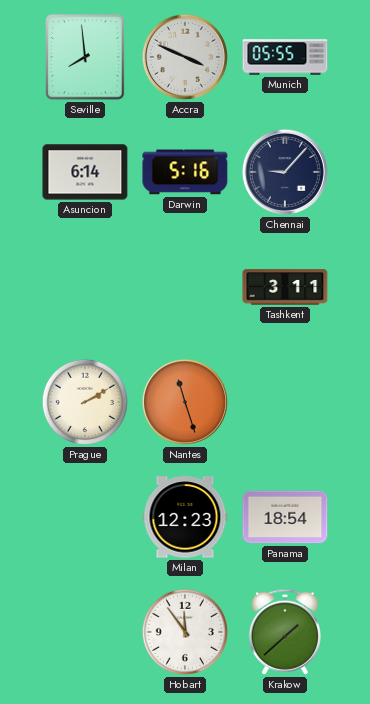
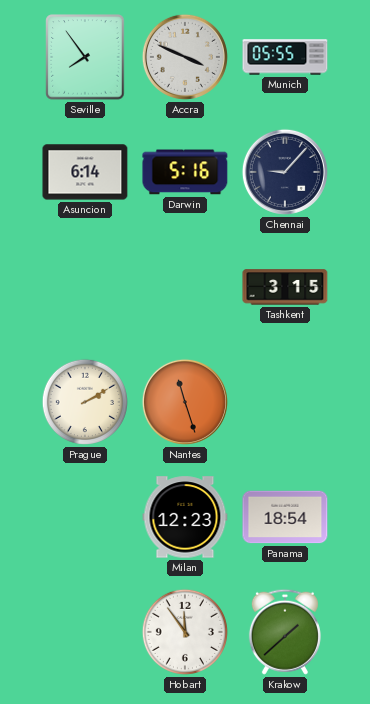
Seville: 7:59 -> 7:54 (85, 57)
Tashkent: 3:11 -> 3:15 (285, 287)
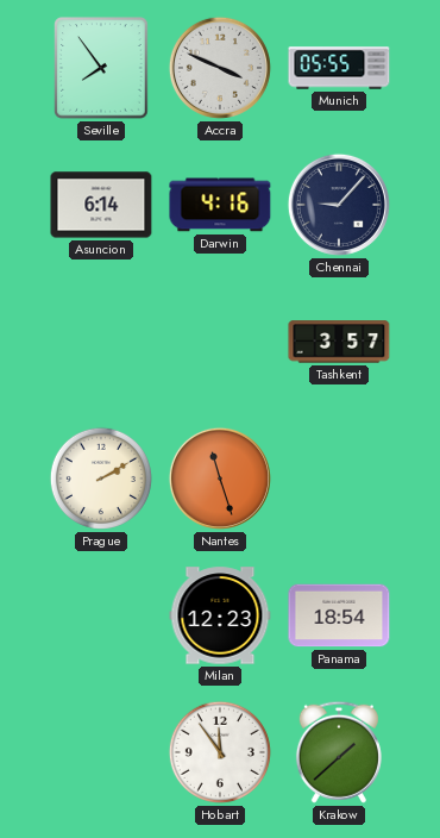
Darwin: 5:16 -> 4:16 (220, 205)
Tashkent: 3:15 -> 3:57 (339, 342)
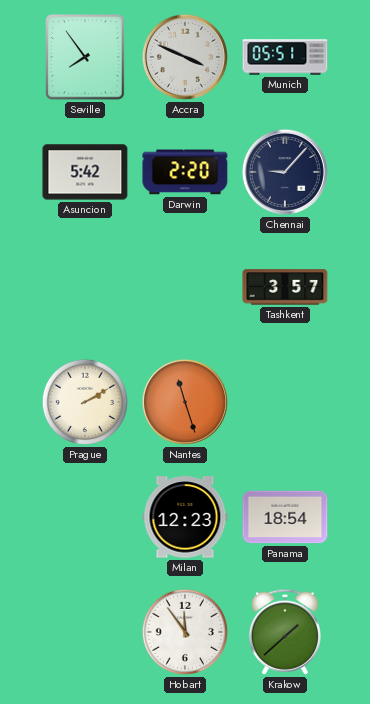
Munich: 05:55 -> 05:51 (285, 57)
Asuncion: 6:14 -> 5:42 (85, 172)
Darwin: 4:16 -> 2:20 (185, 172)
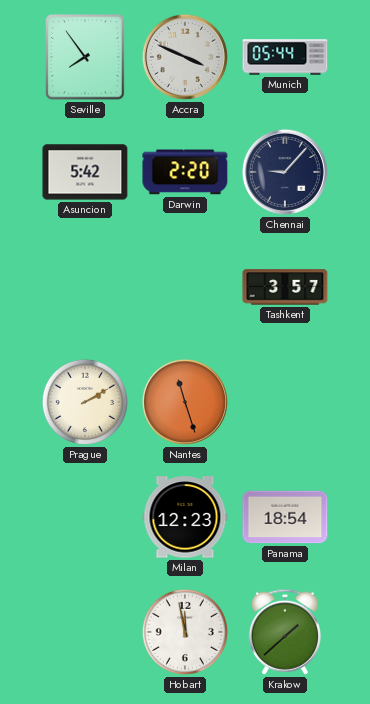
Munich: 05:51 -> 05:44 (285, 57)
Hobart: 11:54 -> 11:58 (185, 632)
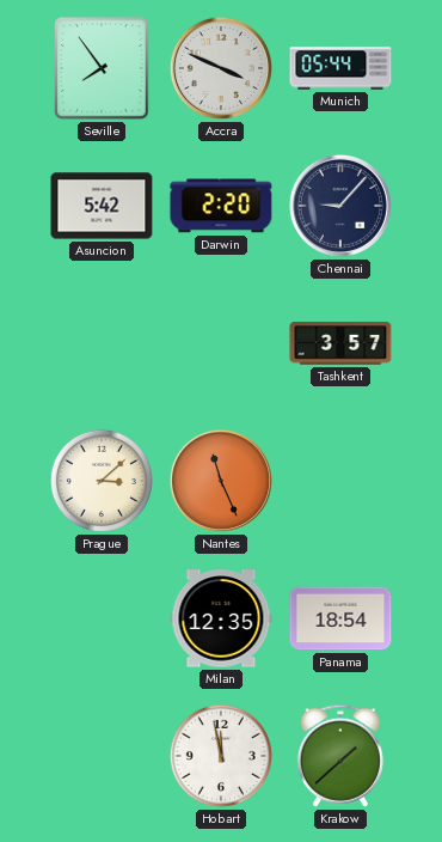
Prague: 2:10 -> 3:08 (102, 481)
Nantes: 11:27 -> 11:26 (221, 481)
Milan: 12:23 -> 12:35 (221, 618)
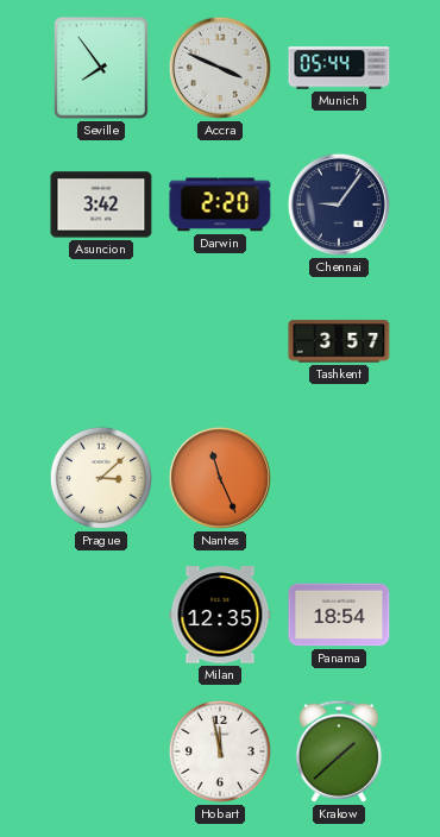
Asuncion: 5:42 -> 3:42 (101, 204)
Chennai: 9:07 -> 9:06 (339, 204)
